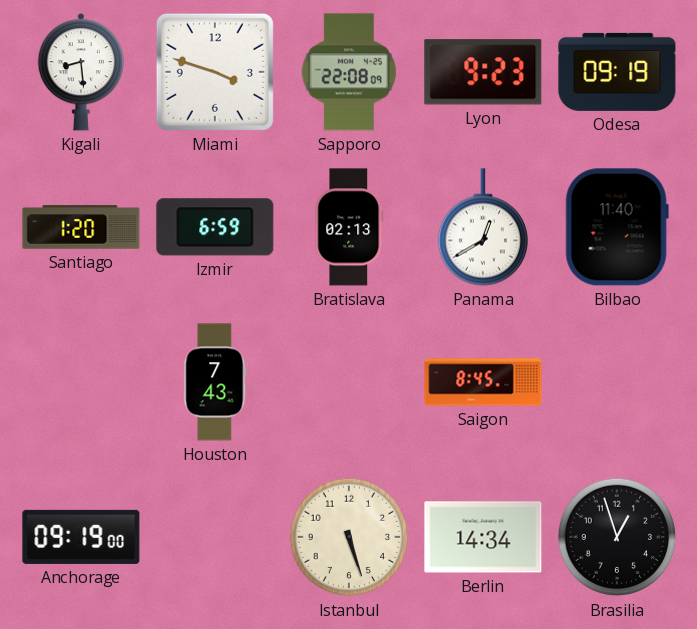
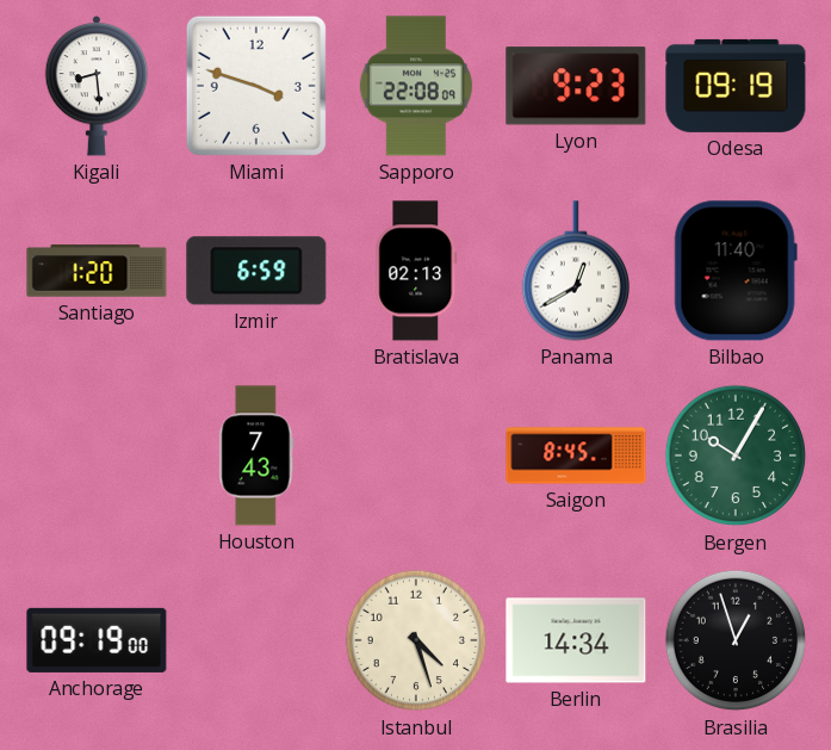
Bergen: none -> 10:05 (736, 455)
Istanbul: 5:27 -> 4:27 (416, 640)
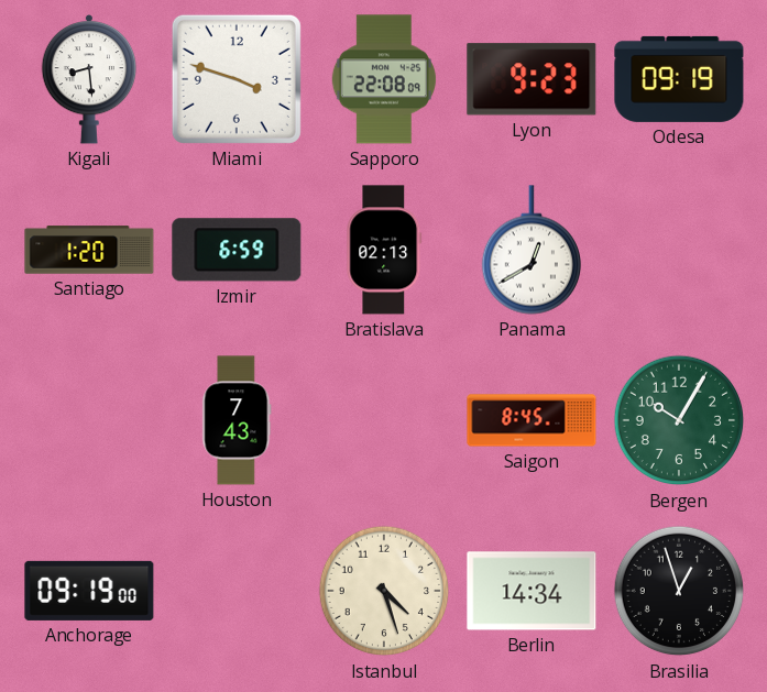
Bilbao: 11:40 -> none (736, 271)
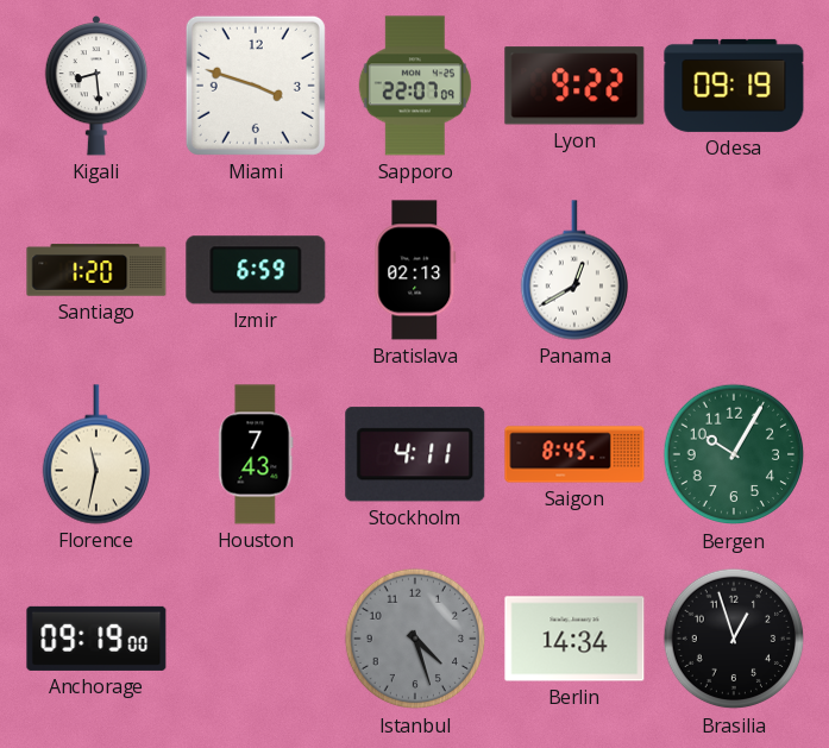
Sapporo: 22:08 -> 22:07 (415, 86)
Lyon: 9:23 -> 9:22 (574, 86)
Florence: none -> 11:32 (95, 454)
Stockholm: none -> 4:11 (415, 454)
Istanbul dial: cream -> grey (415, 639)
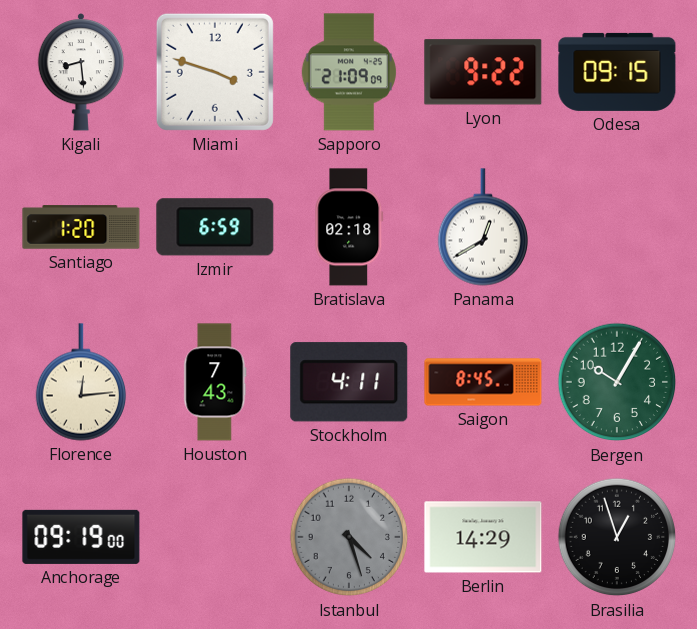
Sapporo: 22:07 -> 21:09 (349, 72)
Odesa: 09:19 -> 09:15 (617, 72)
Bratislava: 02:13 -> 02:18 (349, 227)
Florence: 11:32 -> 12:14 (80, 382)
Berlin: 14:34 -> 14:29 (483, 537)
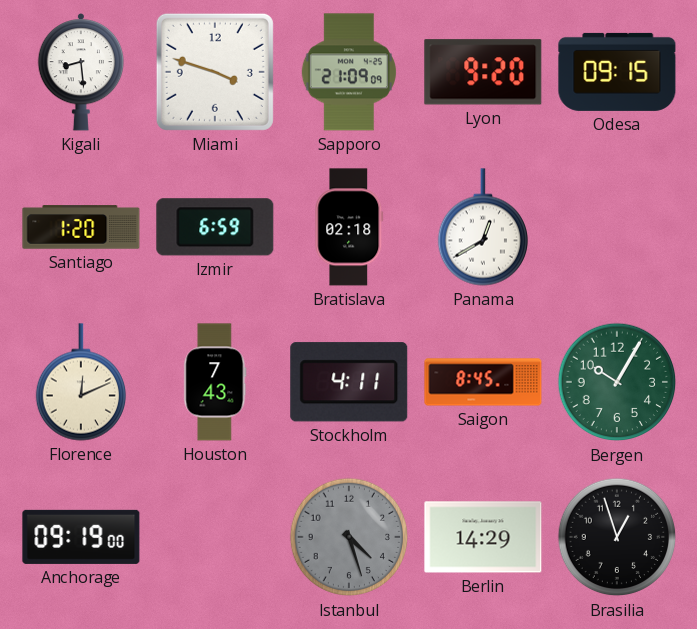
Lyon: 9:22 -> 9:20 (483, 72)
Florence: 12:14 -> 12:11 (80, 382)
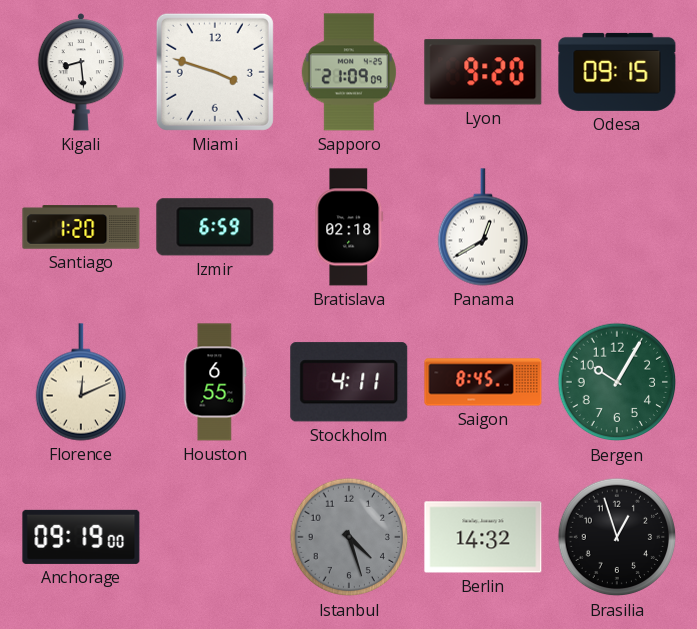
Houston: 7:43 -> 6:55 (215, 382)
Berlin: 14:29 -> 14:32 (483, 537)
